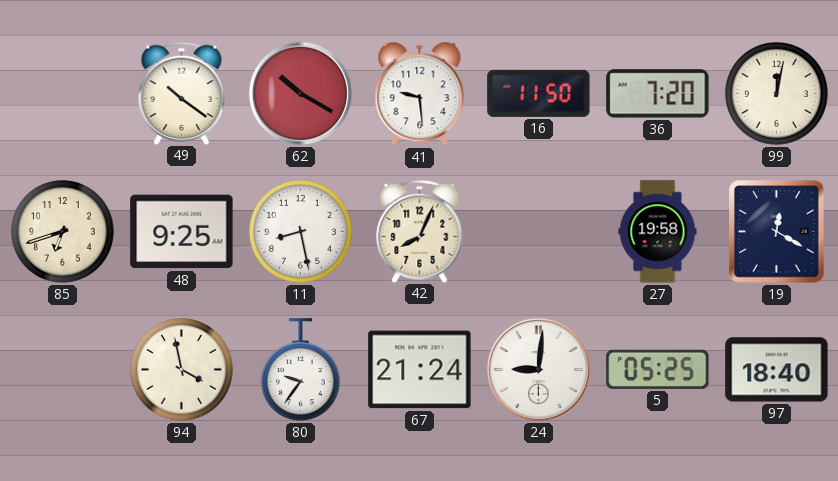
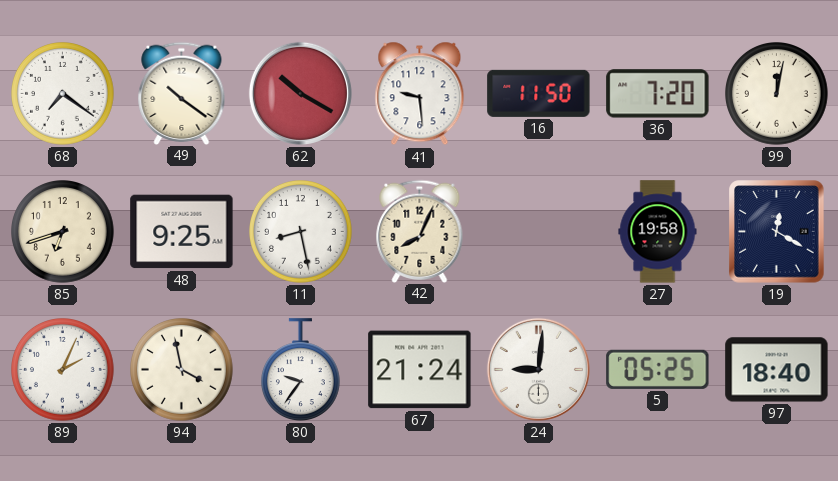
68: none -> 7:21 (63, 94)
89: none -> 2:04 (63, 370)
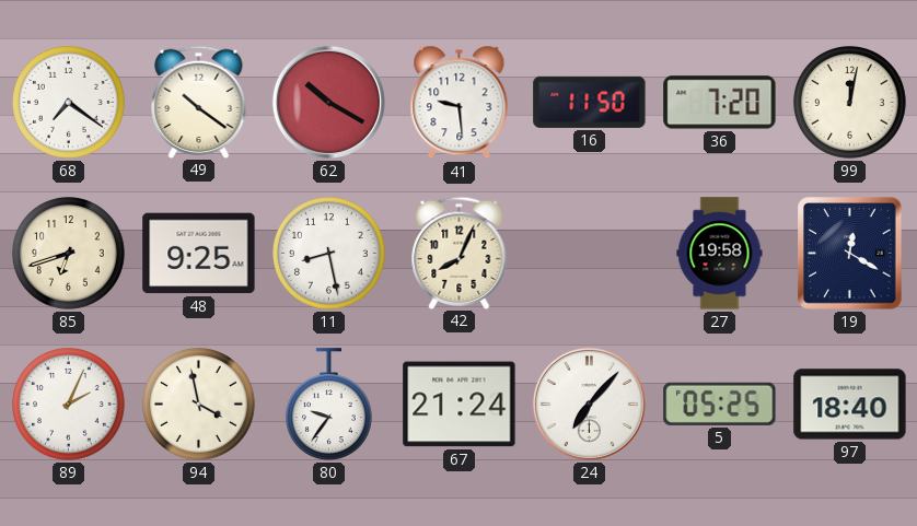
24: 9:01 -> 7:07 (589, 404)
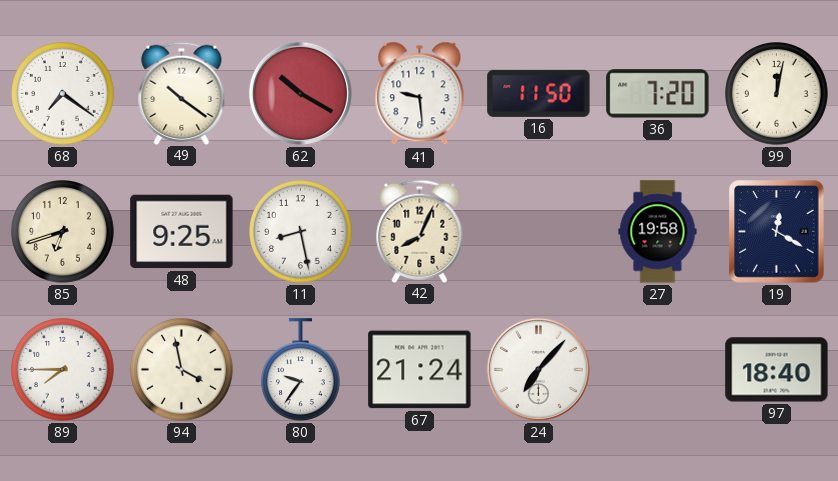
89: 2:04 -> 7:45 (63, 370)
5: 05:25 -> none (720, 404)
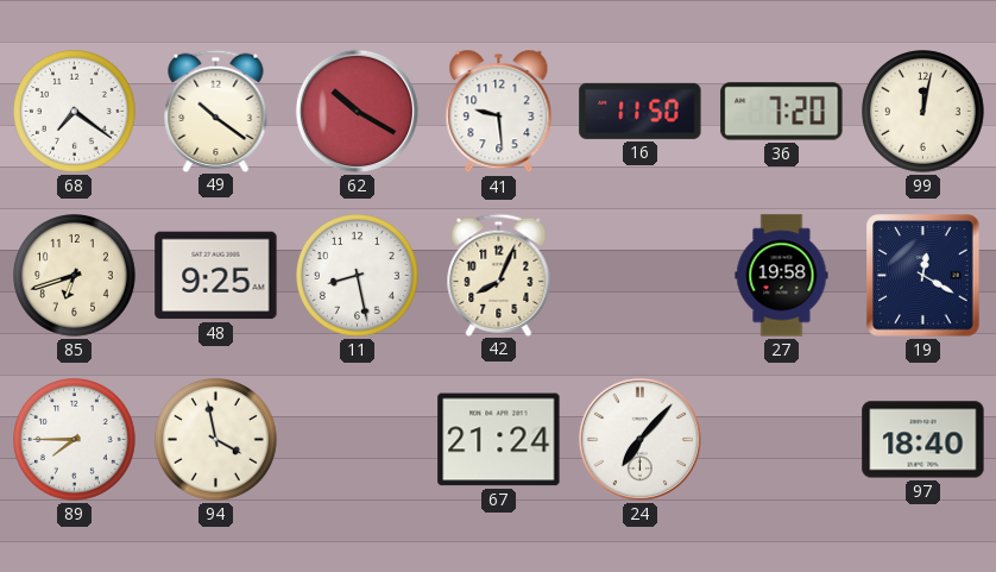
80: 9:36 -> none (300, 370)
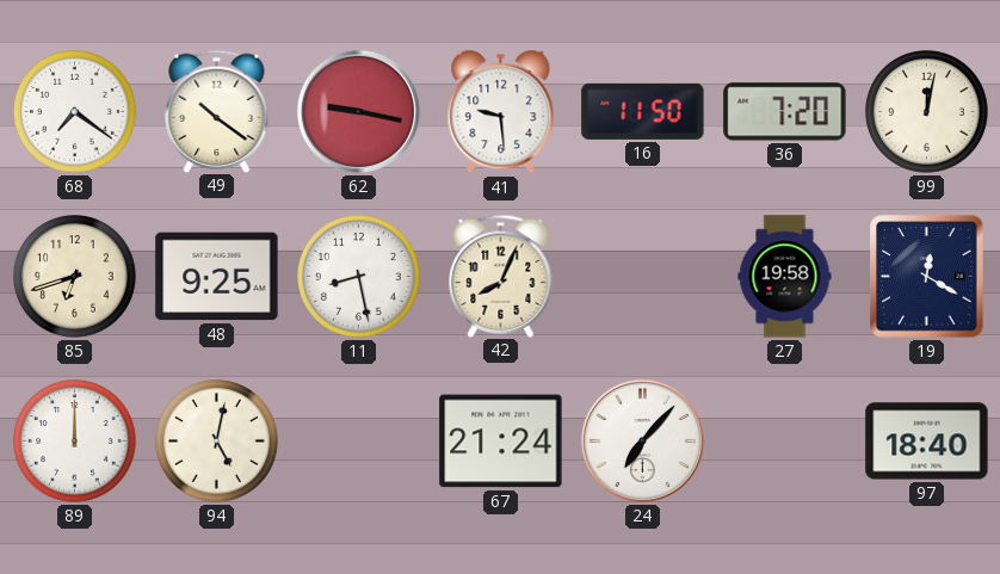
62: 10:20 -> 9:17 (358, 111)
89: 7:45 -> 12:00 (75, 442)
94: 3:58 -> 5:02 (217, 442)
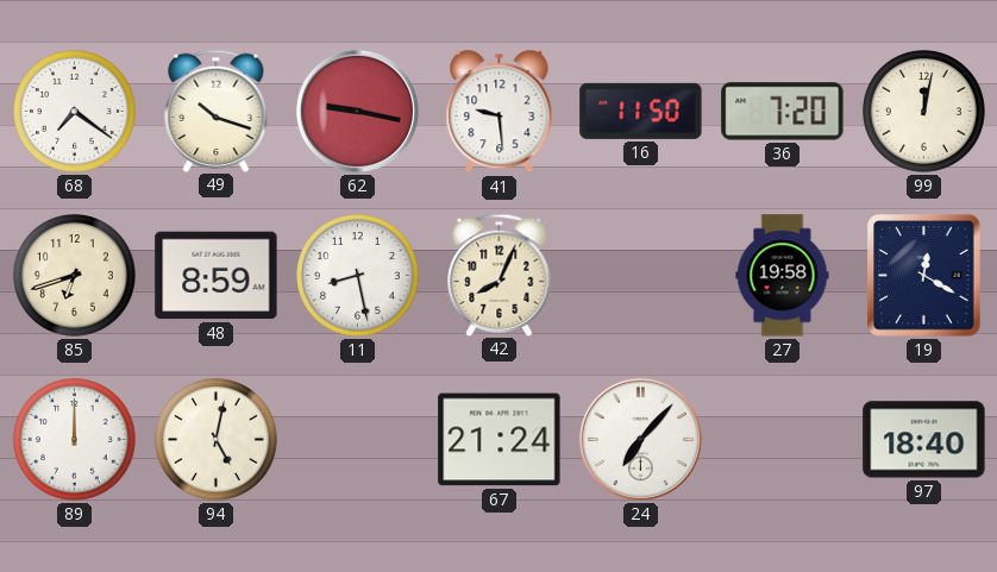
49: 10:21 -> 10:18 (217, 111)
48: 9:25 -> 8:59 (217, 276)
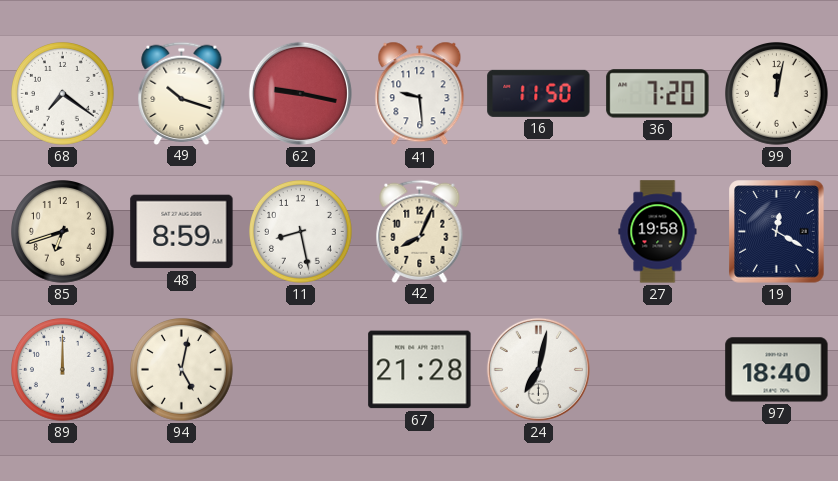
67: 21:24 -> 21:28 (420, 370)
24: 7:07 -> 7:02 (538, 369)
